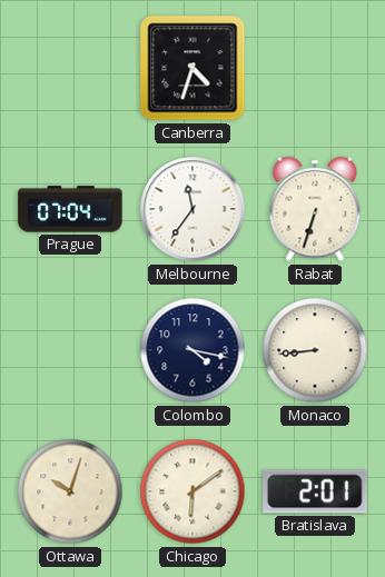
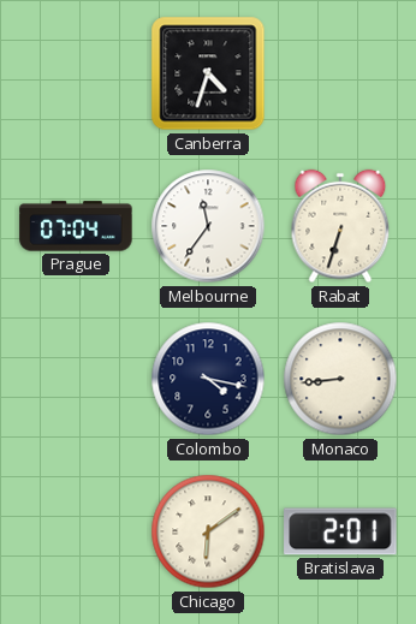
Ottawa: 10:03 -> none (70, 491)
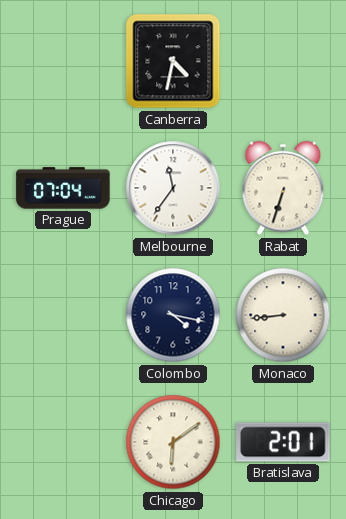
Canberra: 4:33 -> 4:32 (173, 61)
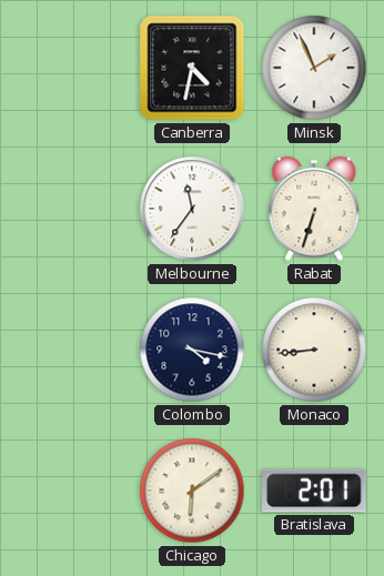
Minsk: none -> 1:56 (314, 68)
Prague: 07:04 -> none (63, 188)
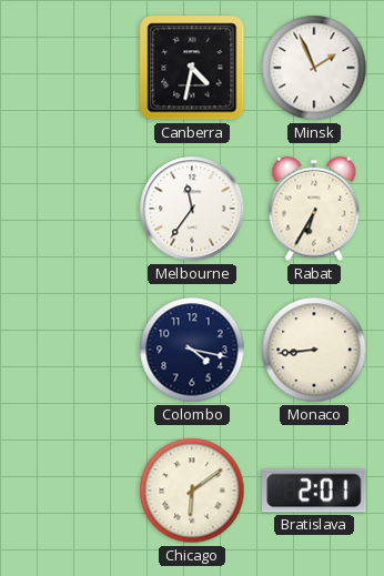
Rabat: 6:33 -> 6:35 (314, 209)
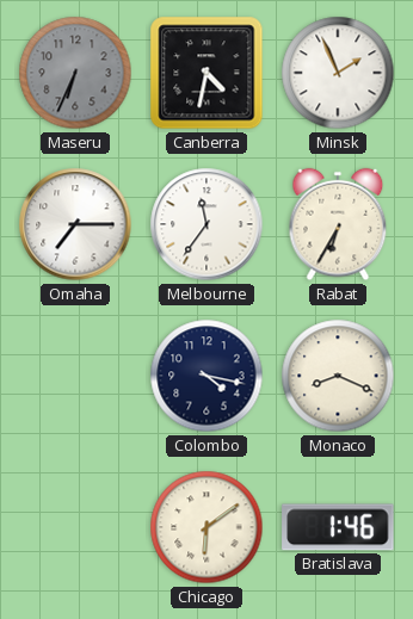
Maseru: none -> 6:34 (75, 73)
Omaha: none -> 7:15 (75, 224)
Monaco: 8:44 -> 8:19 (338, 376)
Bratislava: 2:01 -> 1:46 (338, 527)
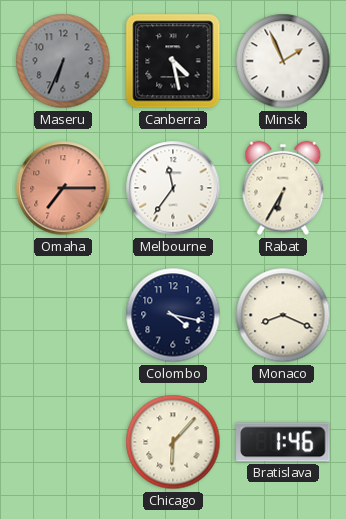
Canberra: 4:32 -> 4:28 (173, 61)
Omaha dial: white -> salmon (63, 188)
Chicago: 6:09 -> 6:07 (173, 442)
